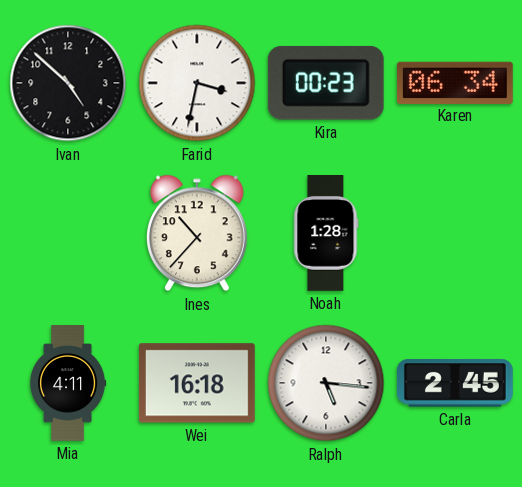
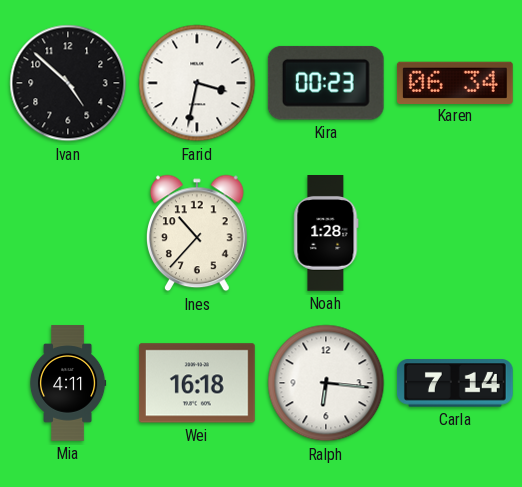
Ralph: 5:16 -> 6:16 (326, 383)
Carla: 2:45 -> 7:14 (455, 383)
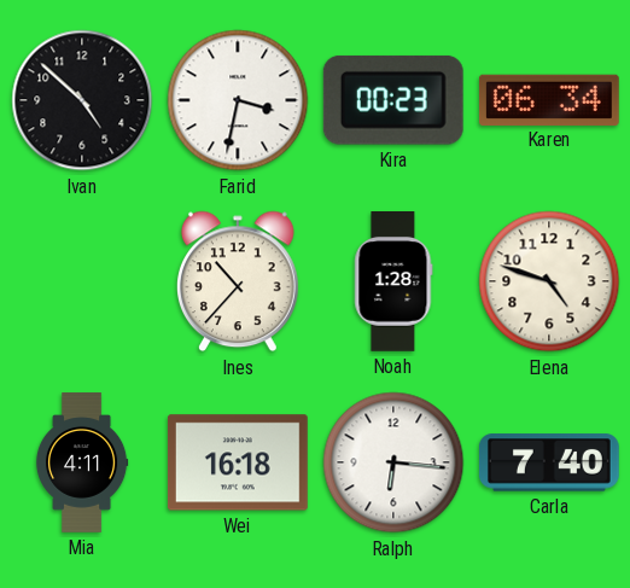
Elena: none -> 4:48 (549, 281)
Carla: 7:14 -> 7:40 (549, 462)
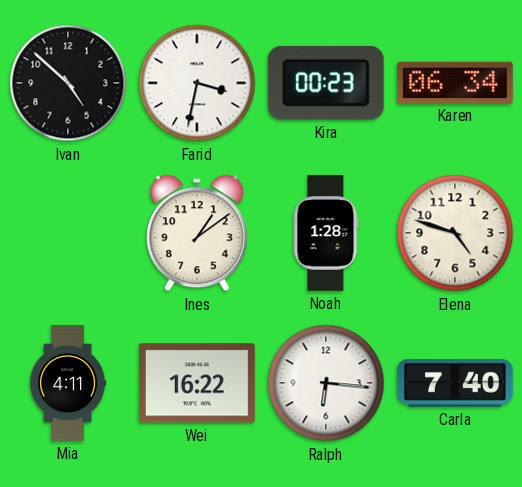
Ines: 10:37 -> 1:09 (197, 233)
Wei: 16:18 -> 16:22 (197, 383)
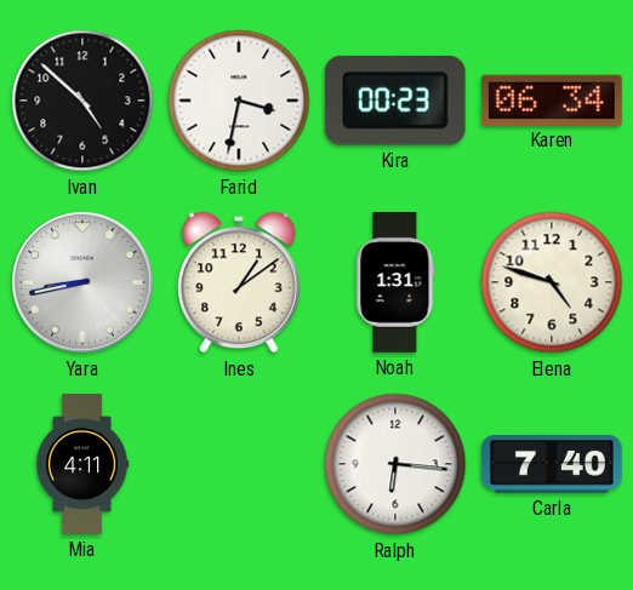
Yara: none -> 8:43 (82, 282)
Noah: 1:28 -> 1:31 (395, 283)
Wei: 16:22 -> none (197, 383)
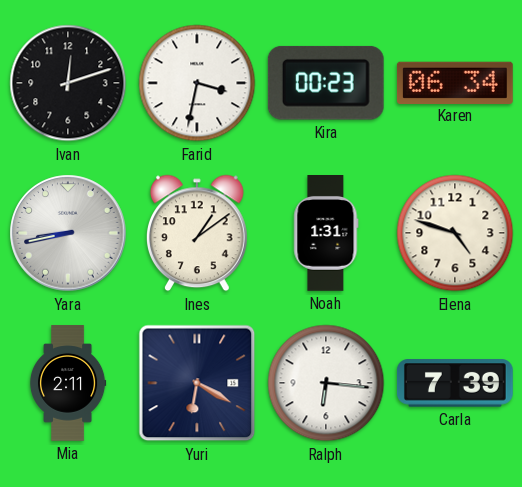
Ivan: 4:52 -> 12:12 (68, 83)
Mia: 4:11 -> 2:11 (68, 383)
Yuri: none -> 6:20 (197, 383)
Carla: 7:40 -> 7:39 (455, 383)
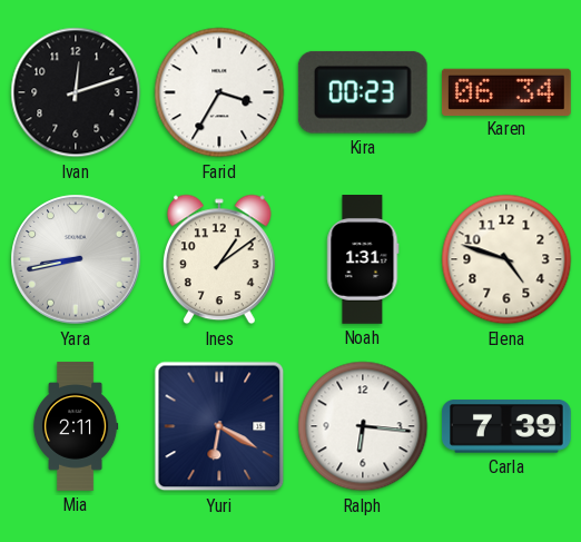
Farid: 3:32 -> 3:35 (219, 92)
